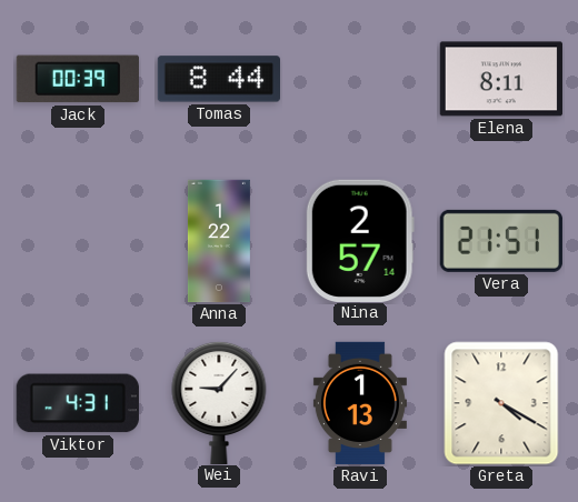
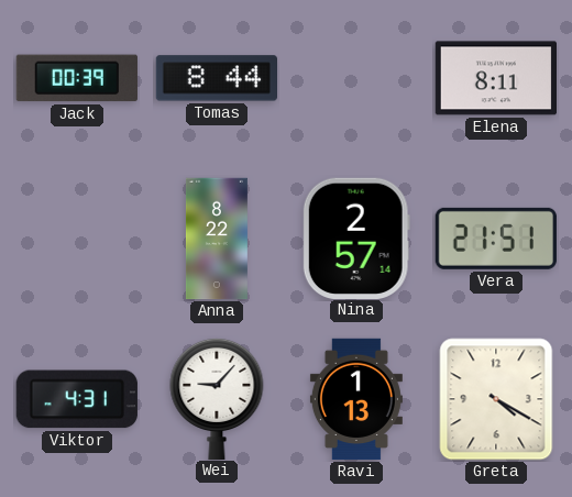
Anna: 1:22 -> 8:22 (217, 239)
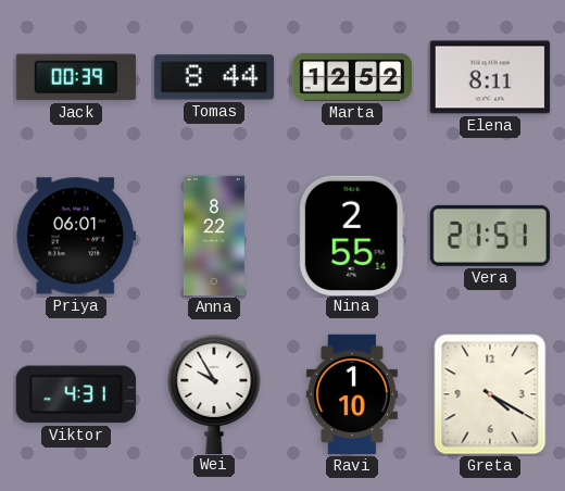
Marta: none -> 12:52 (352, 77)
Priya: none -> 06:01 (75, 236)
Nina: 2:57 -> 2:55 (352, 235)
Wei: 9:07 -> 9:55 (214, 393)
Ravi: 1:13 -> 1:10 (352, 394)
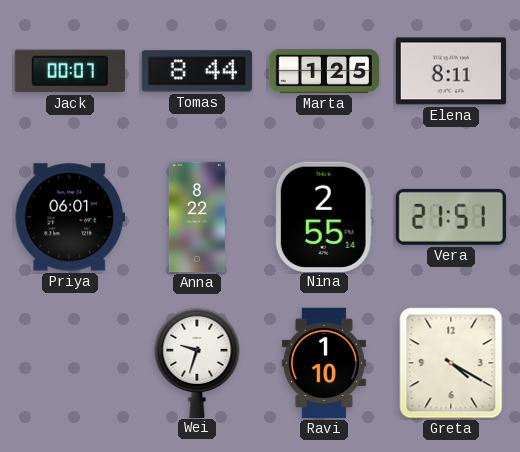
Jack: 00:39 -> 00:07 (70, 71)
Marta: 12:52 -> 1:25 (324, 71)
Viktor: 4:31 -> none (76, 394)
Wei: 9:55 -> 9:33 (197, 362)
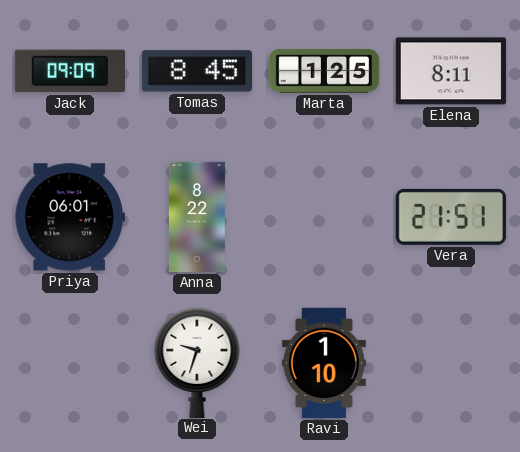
Jack: 00:07 -> 09:09 (70, 71)
Tomas: 8:44 -> 8:45 (196, 71)
Nina: 2:55 -> none (324, 216)
Greta: 4:20 -> none (451, 363)
